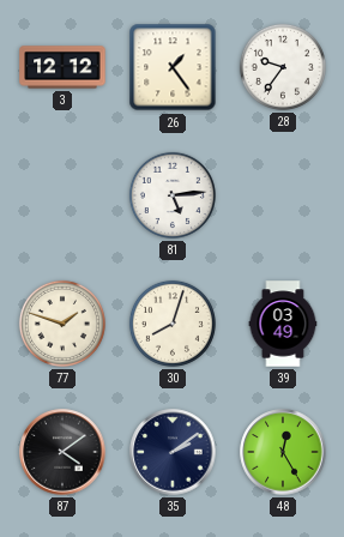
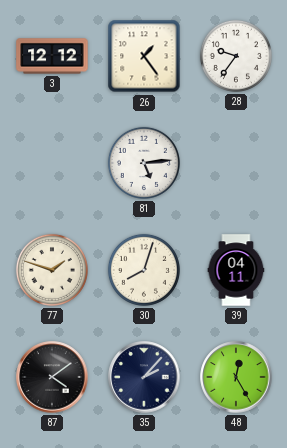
39: 03:49 -> 04:11 (236, 270)
35: 2:09 -> 2:07 (144, 377)
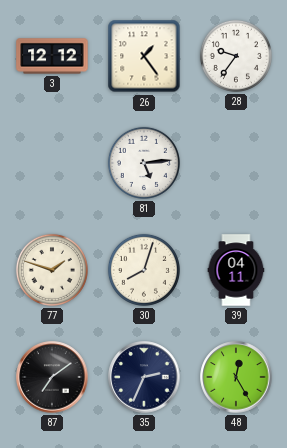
87: 4:09 -> 7:09 (52, 377)
35: 2:07 -> 2:34 (144, 377)
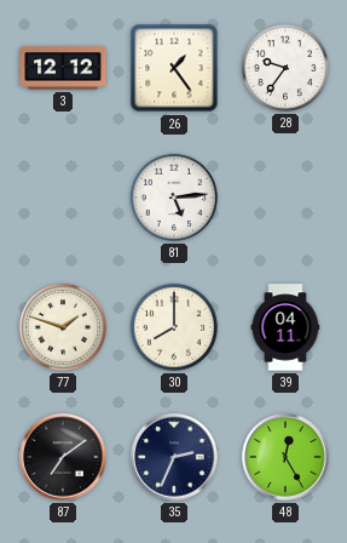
30: 8:03 -> 8:00 (174, 327)
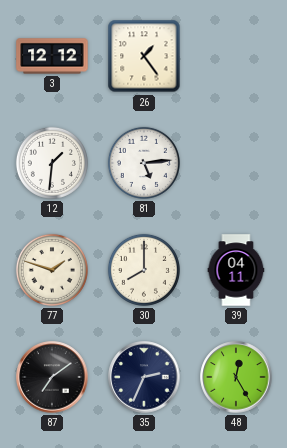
28: 9:36 -> none (285, 68)
12: none -> 1:31 (52, 163)
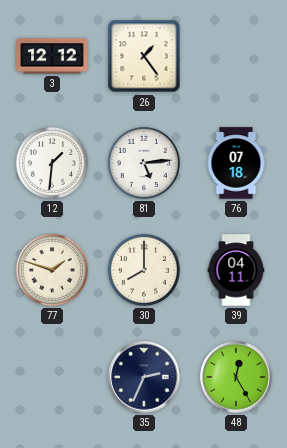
76: none -> 07:18 (236, 163)
87: 7:09 -> none (52, 377)
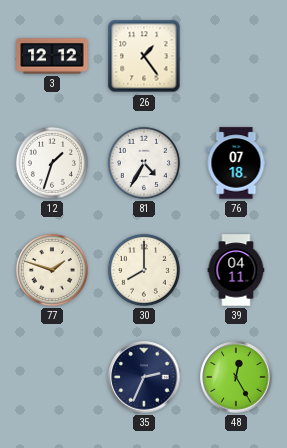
12: 1:31 -> 1:33 (52, 163)
81: 5:14 -> 4:35 (144, 163)
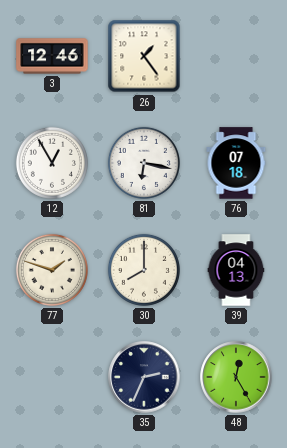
3: 12:12 -> 12:46 (52, 56)
12: 1:33 -> 12:55 (52, 163)
81: 4:35 -> 6:17 (144, 163)
39: 04:11 -> 04:13 (236, 270)
